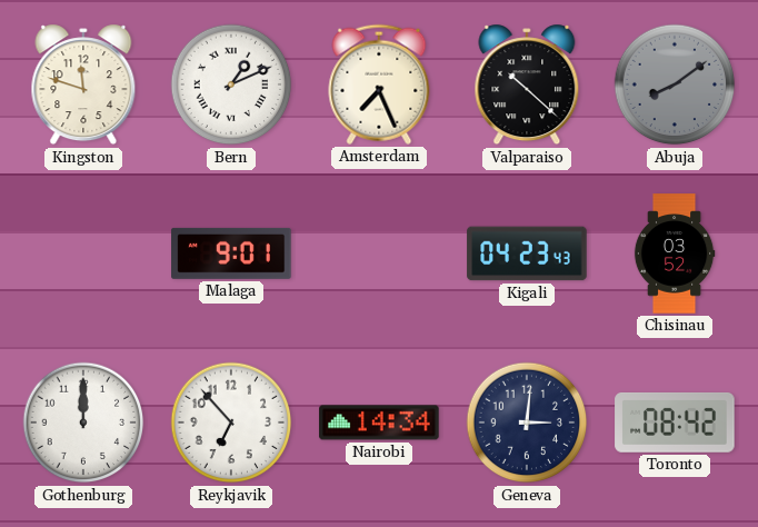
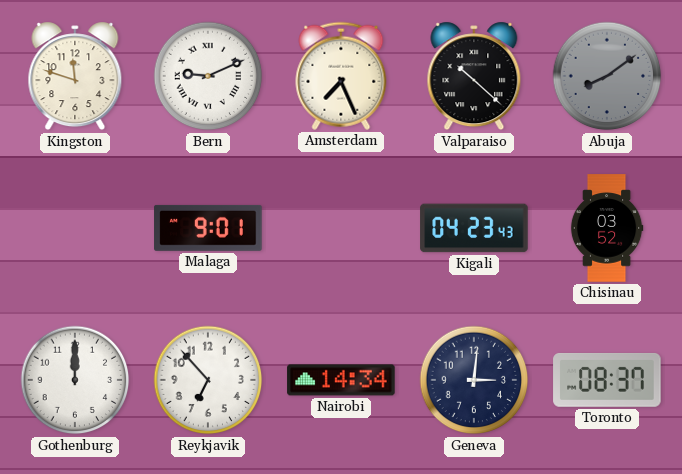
Bern: 1:11 -> 9:11 (208, 76)
Toronto: 08:42 -> 08:37 (607, 380)
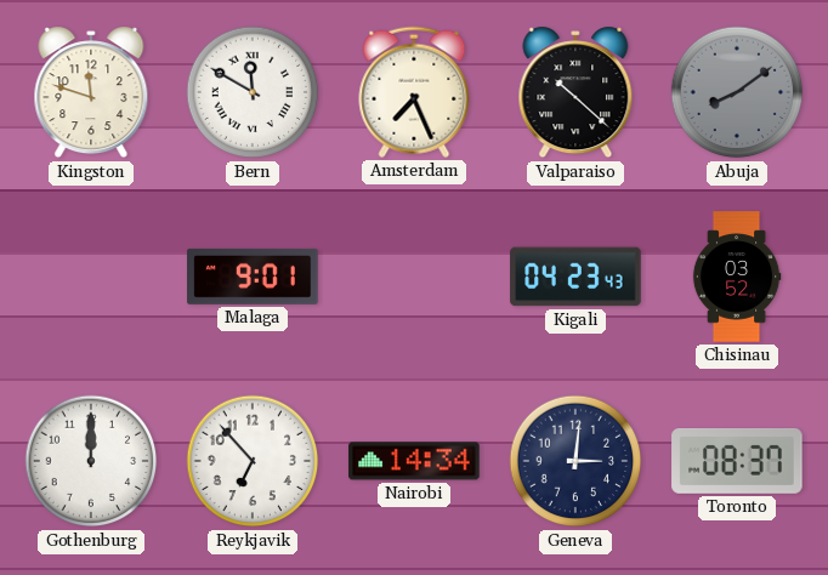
Bern: 9:11 -> 11:50 (253, 92)
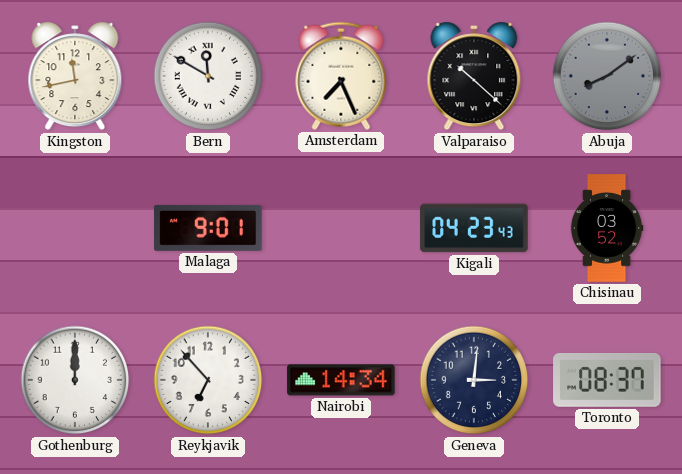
Kingston: 11:48 -> 11:43 (75, 76)
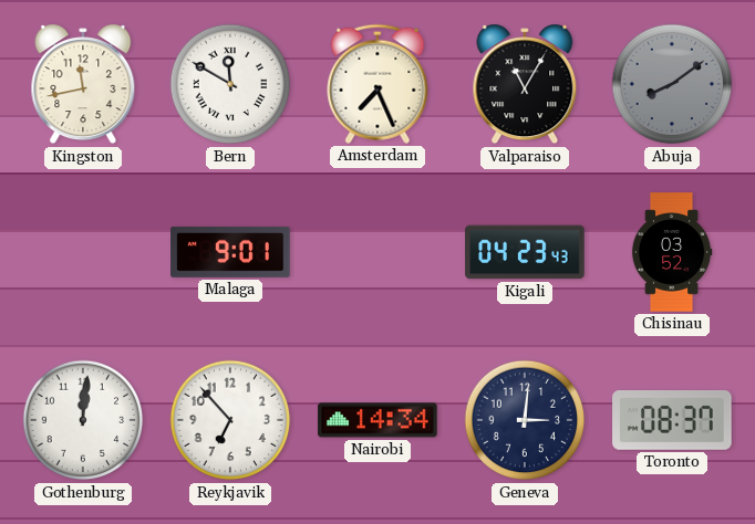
Valparaiso: 10:22 -> 11:05 (525, 84)
Gothenburg: 12:00 -> 12:01 (83, 420)
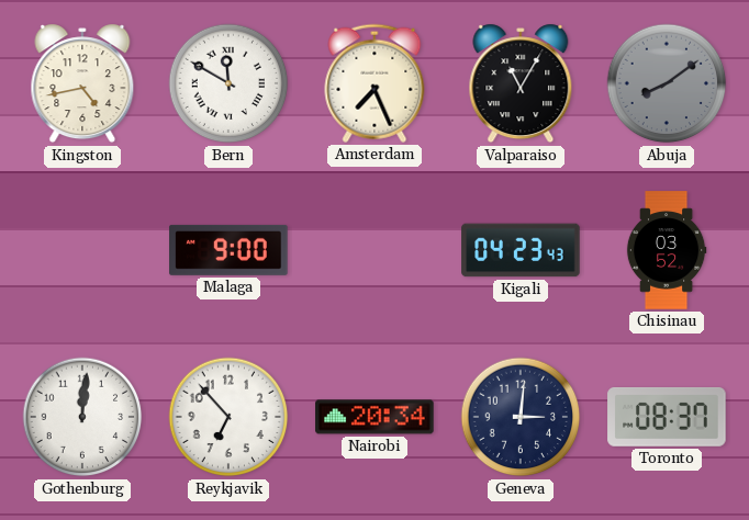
Kingston: 11:43 -> 4:43 (82, 83)
Malaga: 9:01 -> 9:00 (228, 250)
Nairobi: 14:34 -> 20:34 (374, 417)
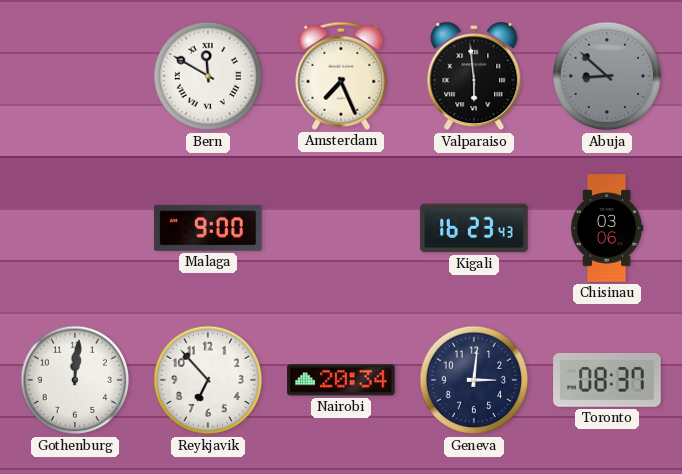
Kingston: 4:43 -> none (82, 83)
Valparaiso: 11:05 -> 5:59 (474, 76)
Abuja: 8:09 -> 8:52 (607, 76)
Kigali: 04:23 -> 16:23 (474, 228)
Chisinau: 03:52 -> 03:06 (607, 228)
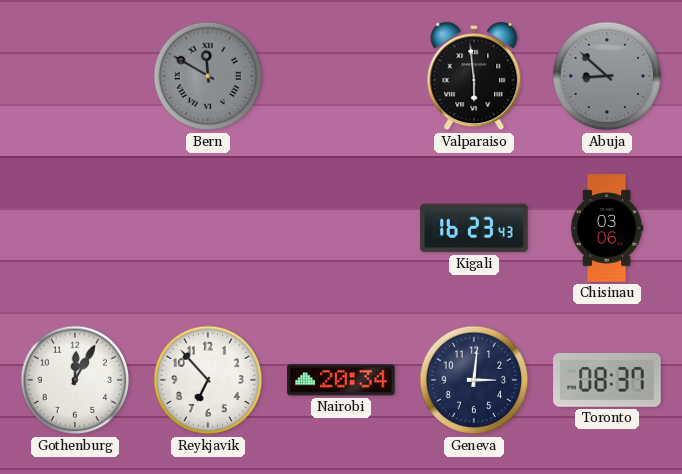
Bern dial: white -> grey (208, 76)
Amsterdam: 7:26 -> none (341, 76)
Malaga: 9:00 -> none (208, 228)
Gothenburg: 12:01 -> 12:05 (75, 380)
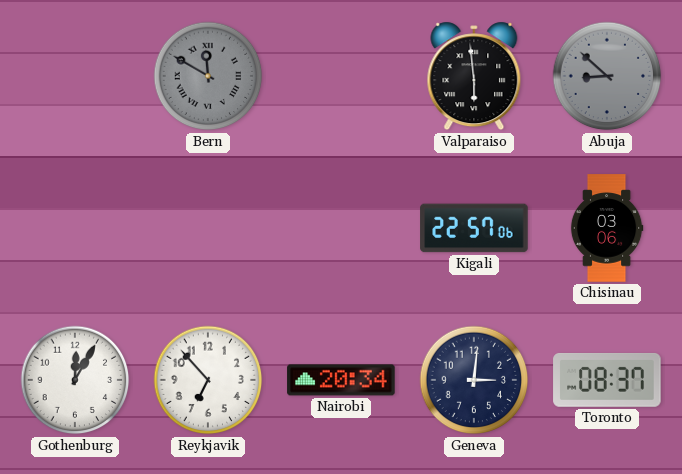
Kigali: 16:23 -> 22:57 (474, 228)
